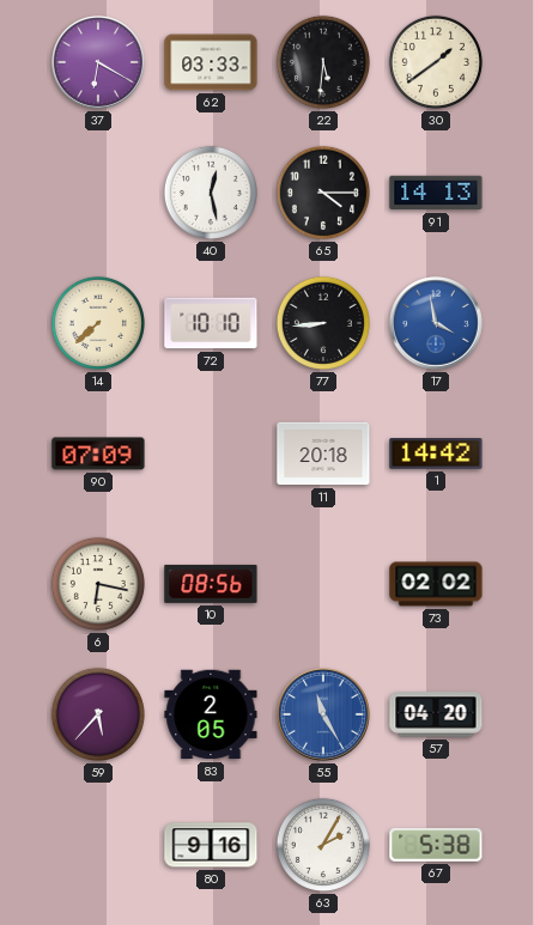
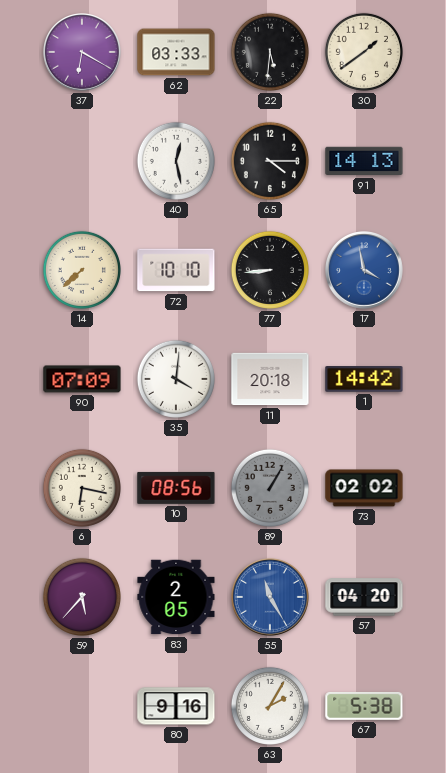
35: none -> 4:01 (176, 379)
89: none -> 1:05 (270, 488)
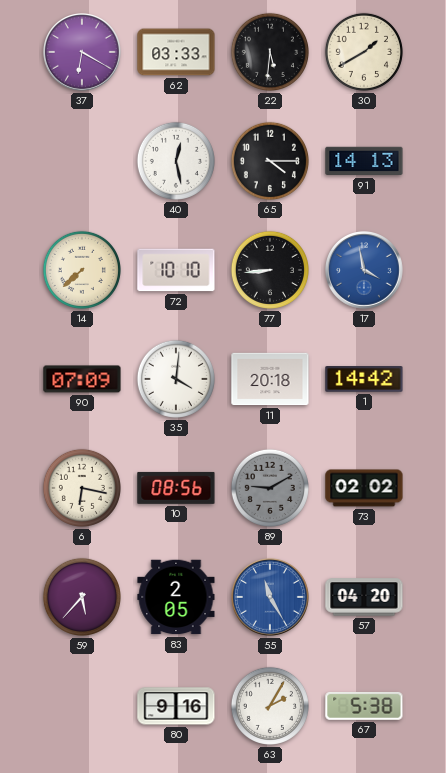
30: 1:39 -> 1:40 (364, 52)
89: 1:05 -> 9:10 (270, 488)
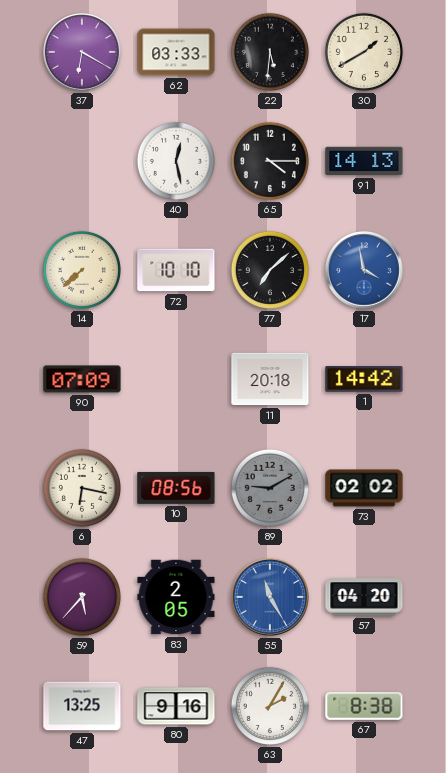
77: 8:44 -> 7:08 (270, 270)
35: 4:01 -> none (176, 379)
47: none -> 13:25 (82, 706)
67: 5:38 -> 8:38 (364, 706)
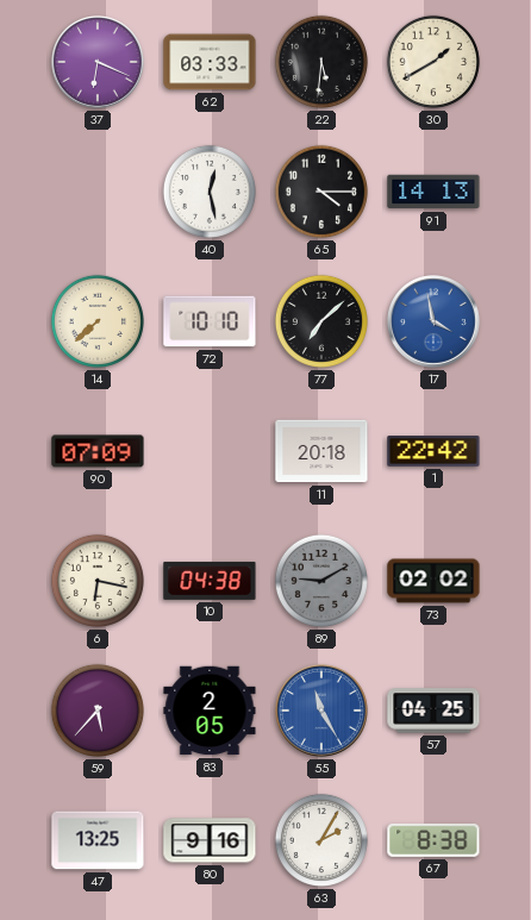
37: 6:20 -> 6:19 (99, 63)
1: 14:42 -> 22:42 (433, 451)
10: 08:56 -> 04:38 (210, 581)
57: 04:20 -> 04:25 (433, 711)
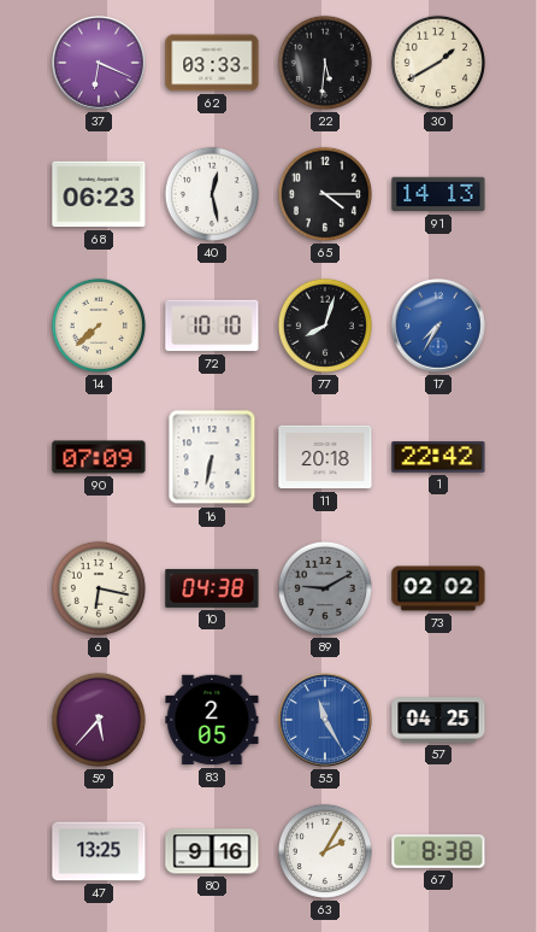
68: none -> 06:23 (99, 194)
77: 7:08 -> 8:03 (325, 326)
17: 3:58 -> 7:35 (439, 327)
16: none -> 6:32 (212, 457)
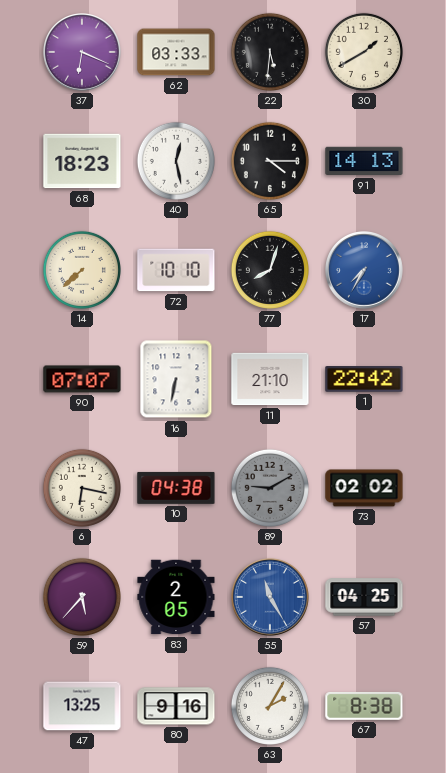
68: 06:23 -> 18:23 (82, 161)
90: 07:09 -> 07:07 (82, 379)
11: 20:18 -> 21:10 (270, 379)
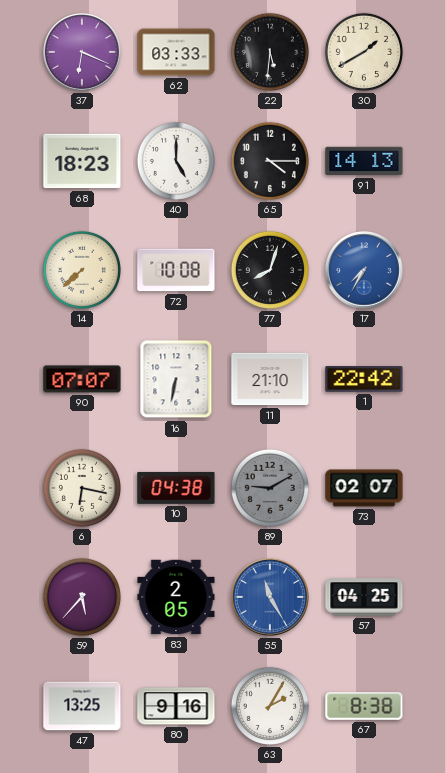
40: 12:28 -> 5:00 (176, 161)
72: 10:10 -> 10:08 (176, 270)
73: 02:02 -> 02:07 (364, 488)
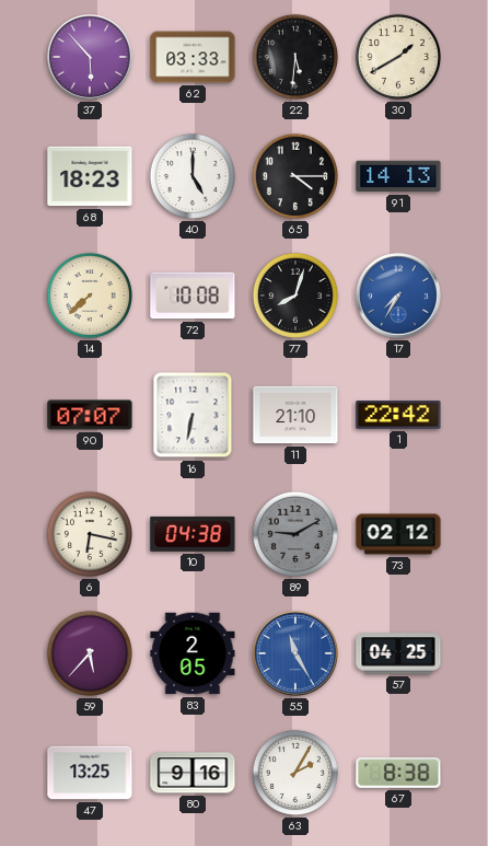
37: 6:19 -> 5:53 (91, 58)
73: 02:07 -> 02:12 (398, 534)
